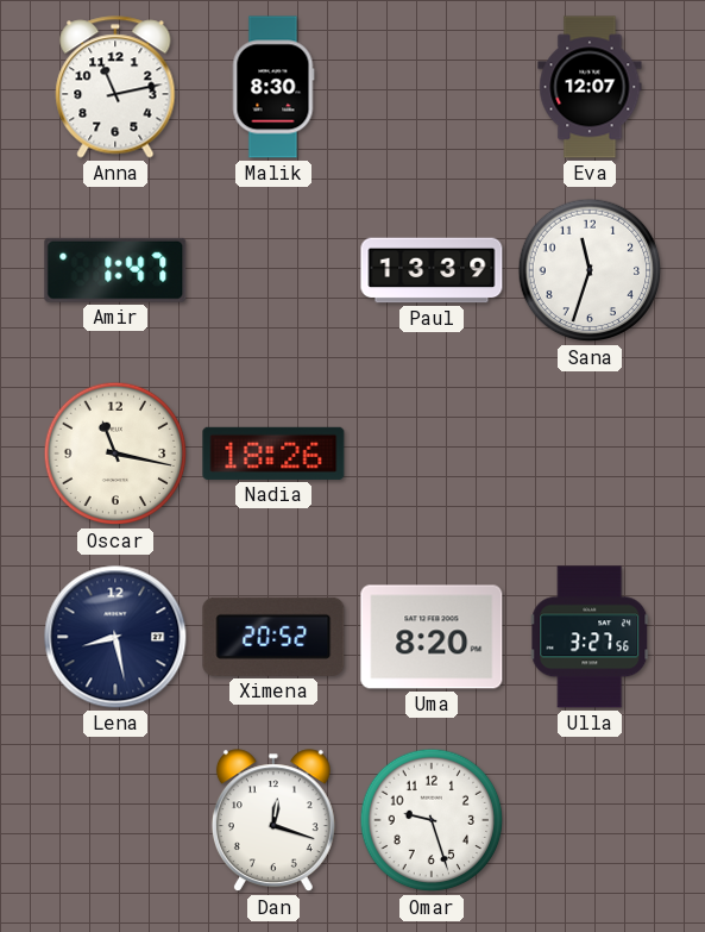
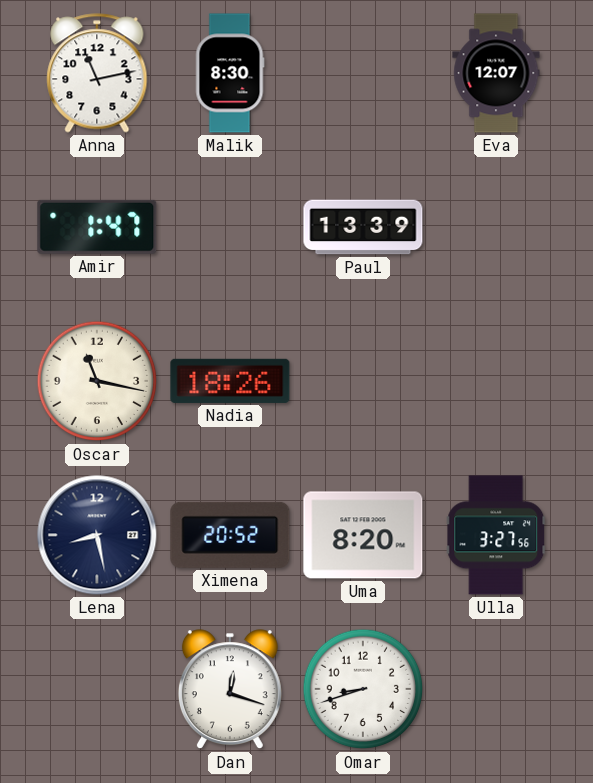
Sana: 11:33 -> none (590, 270)
Omar: 9:27 -> 8:42 (363, 689)
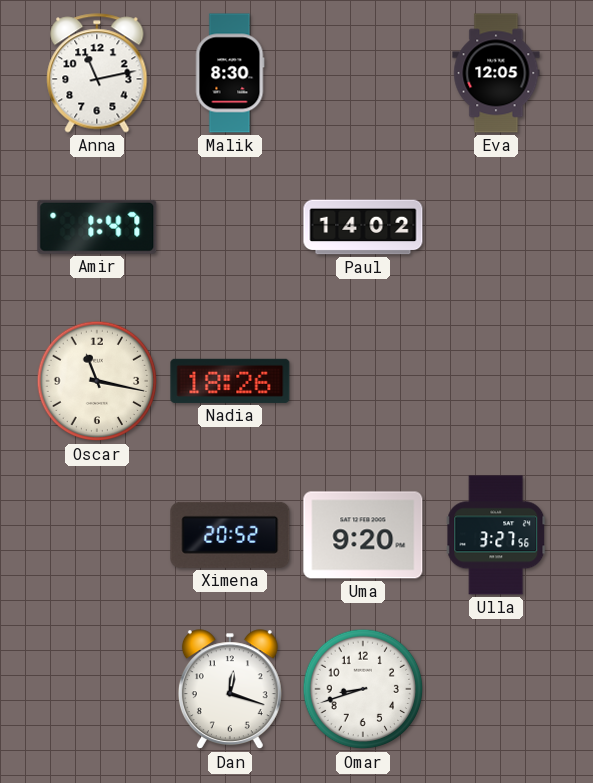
Eva: 12:07 -> 12:05 (496, 73)
Paul: 13:39 -> 14:02 (363, 227)
Lena: 8:28 -> none (97, 535)
Uma: 8:20 -> 9:20 (363, 535)
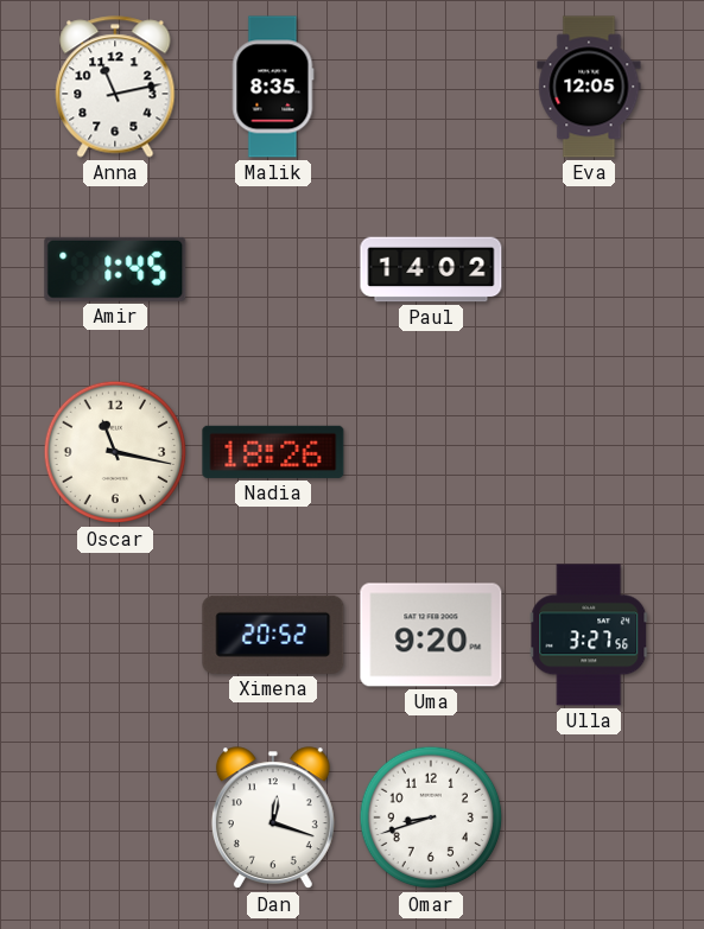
Malik: 8:30 -> 8:35 (273, 87)
Amir: 1:47 -> 1:45 (115, 269)
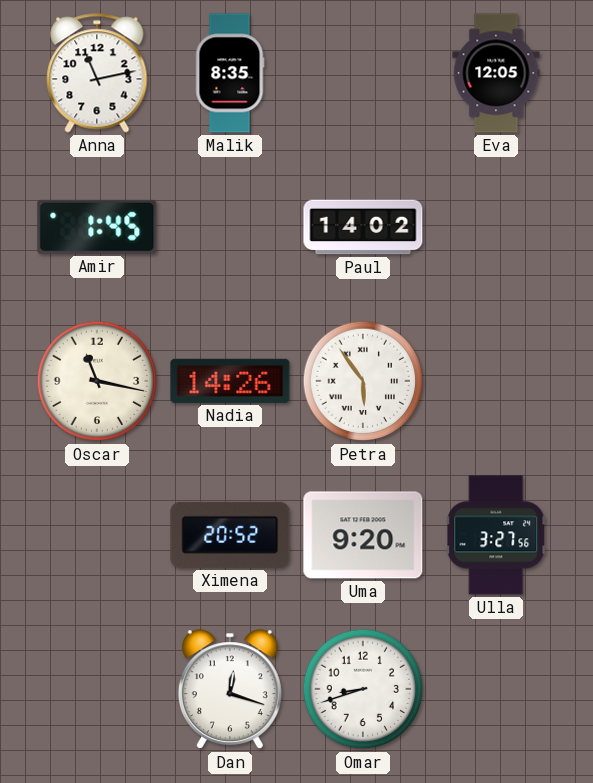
Nadia: 18:26 -> 14:26 (230, 381)
Petra: none -> 5:54 (363, 381)
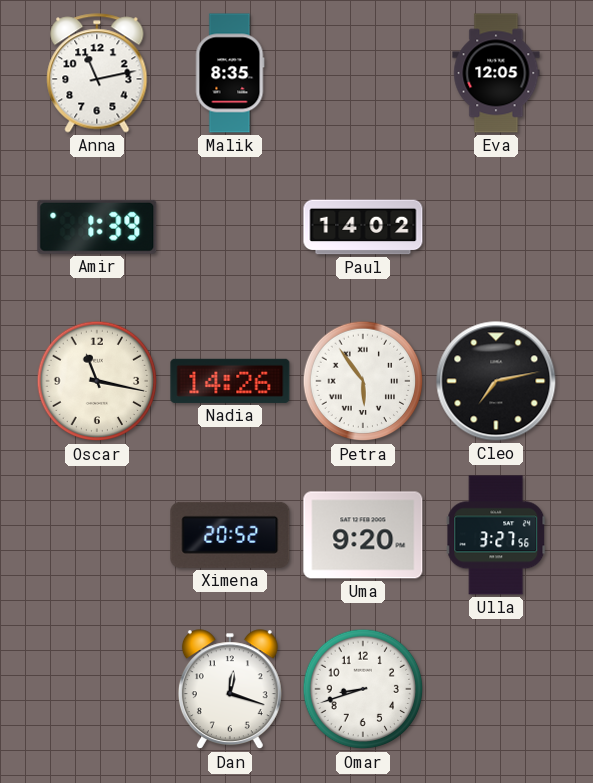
Amir: 1:45 -> 1:39 (97, 227)
Cleo: none -> 7:13 (496, 381)
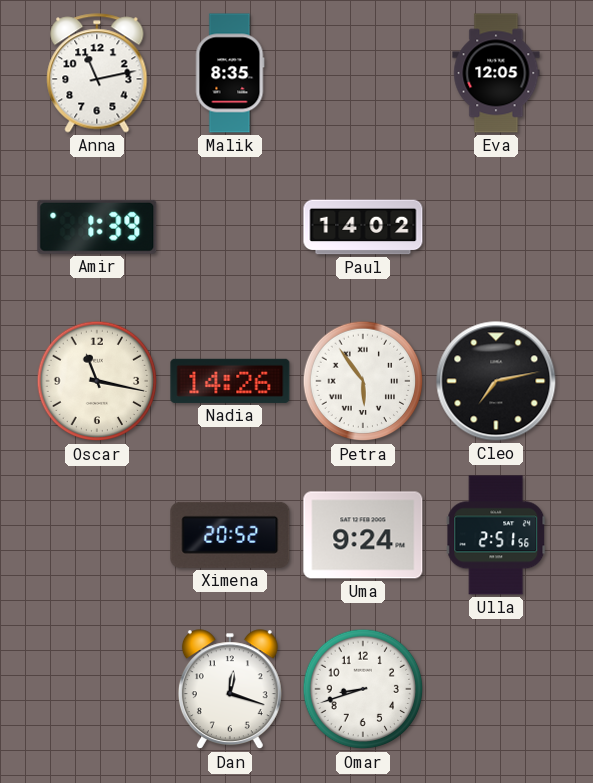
Uma: 9:20 -> 9:24 (363, 535)
Ulla: 3:27 -> 2:51 (496, 535)
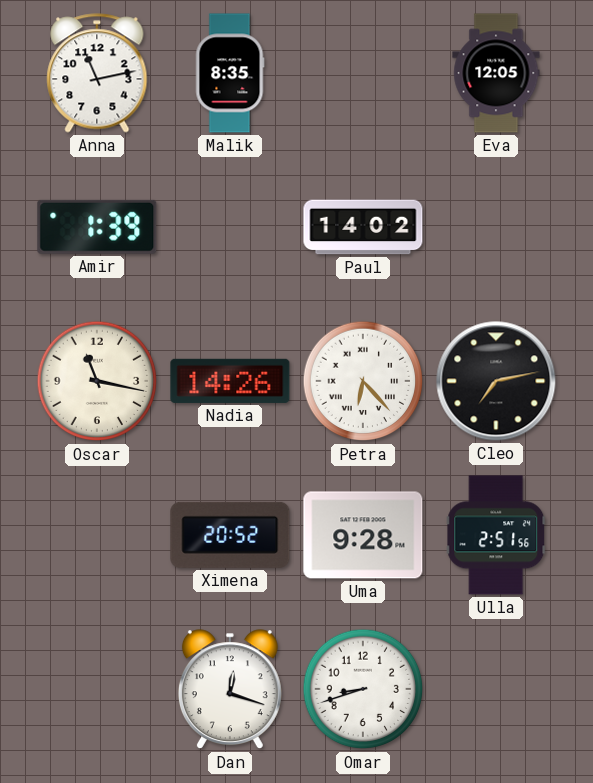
Petra: 5:54 -> 6:23 (363, 381)
Uma: 9:24 -> 9:28 (363, 535)
